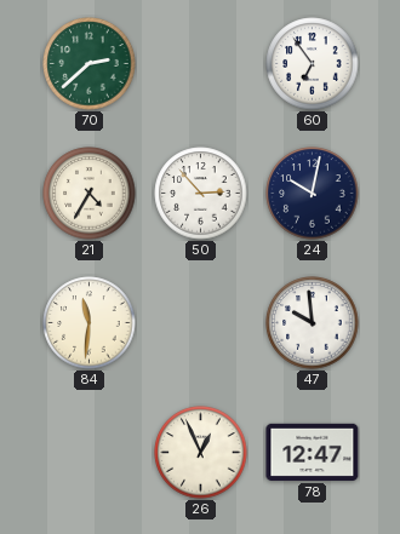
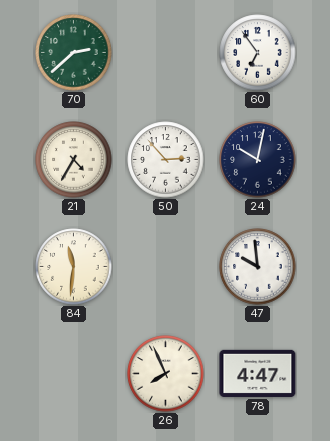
26: 12:56 -> 7:56 (166, 374)
78: 12:47 -> 4:47 (258, 373)
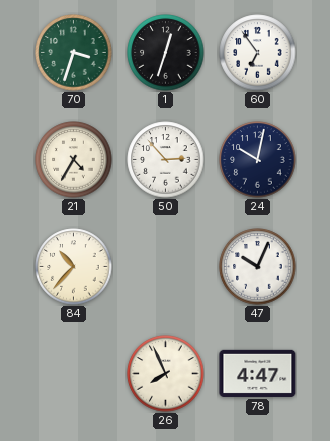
70: 2:38 -> 3:33 (74, 53)
1: none -> 12:33 (166, 53)
84: 11:31 -> 10:37 (74, 267)
47: 9:59 -> 10:04 (258, 267)
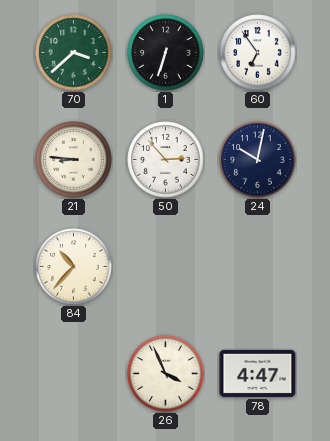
70: 3:33 -> 3:38 (74, 53)
1: 12:33 -> 6:33 (166, 53)
21: 4:35 -> 8:46 (74, 160)
47: 10:04 -> none (258, 267)
26: 7:56 -> 3:56 (166, 374)
